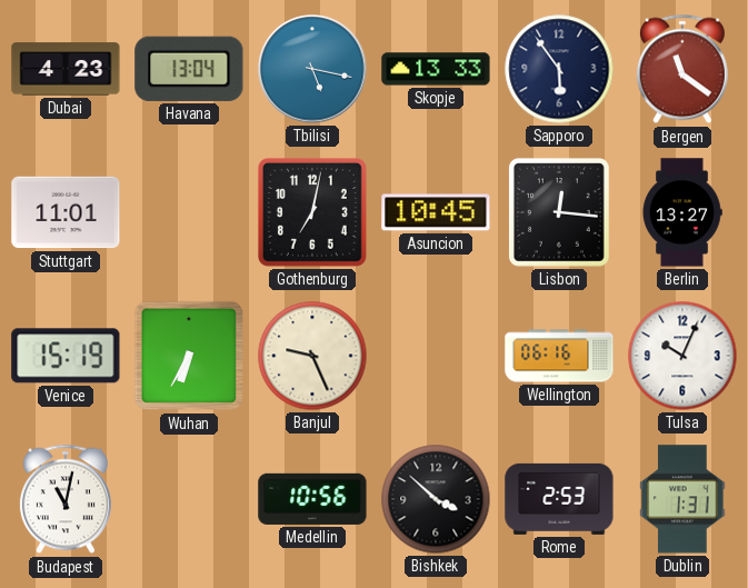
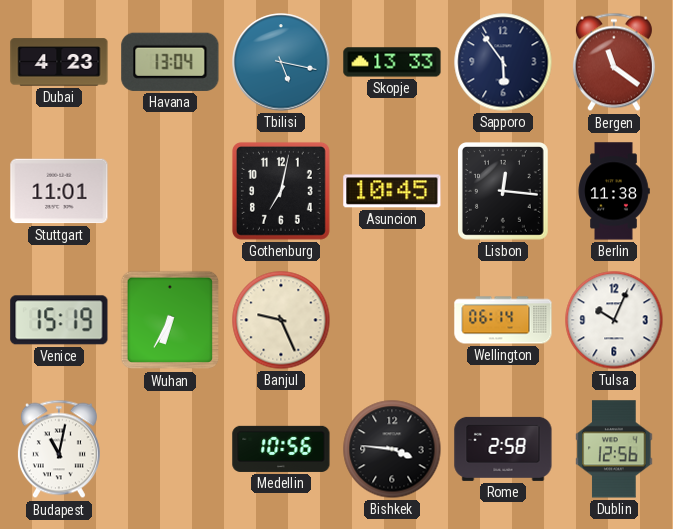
Berlin: 13:27 -> 11:38 (614, 191)
Wellington: 06:16 -> 06:14 (503, 320)
Bishkek: 3:52 -> 3:46 (392, 449)
Rome: 2:53 -> 2:58 (503, 449)
Dublin: 1:31 -> 12:56 (614, 449)
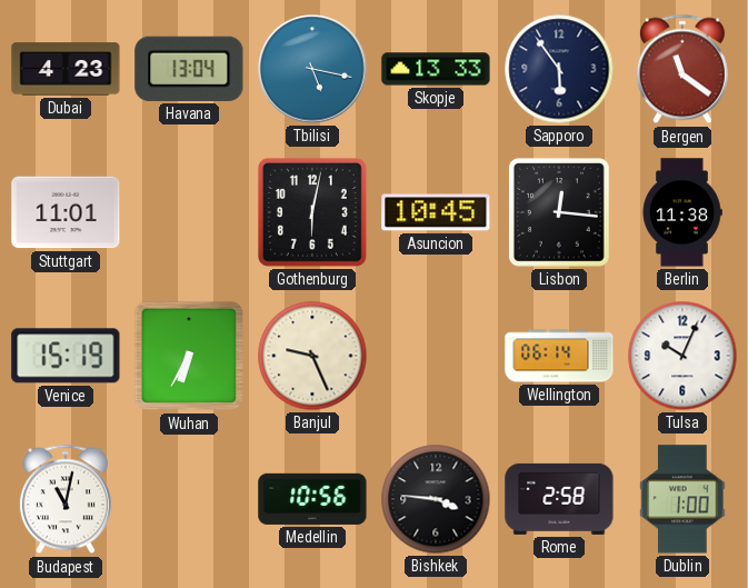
Gothenburg: 7:02 -> 6:02 (312, 212)
Dublin: 12:56 -> 1:00 (682, 499)
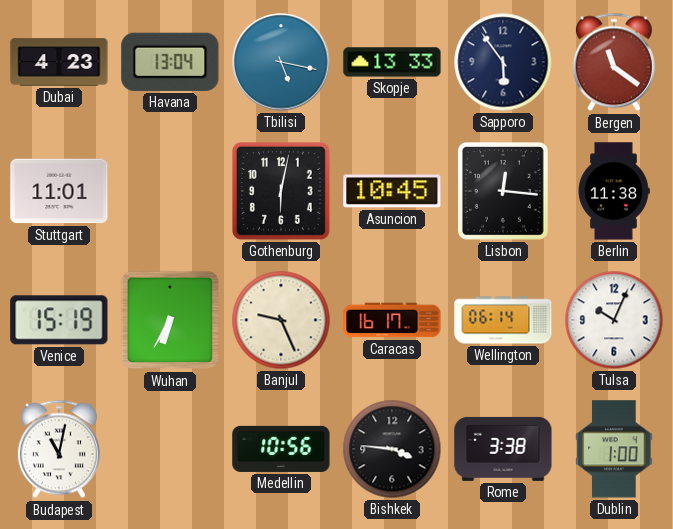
Caracas: none -> 16:17 (392, 320)
Rome: 2:58 -> 3:38 (503, 449)
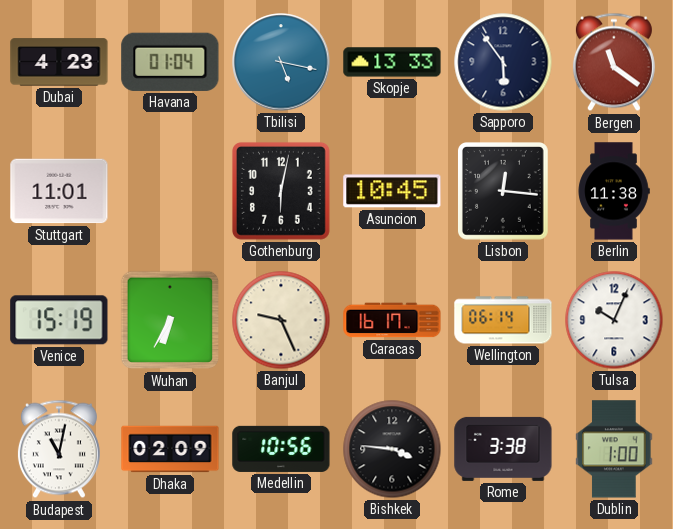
Havana: 13:04 -> 01:04 (170, 62)
Dhaka: none -> 02:09 (170, 449)
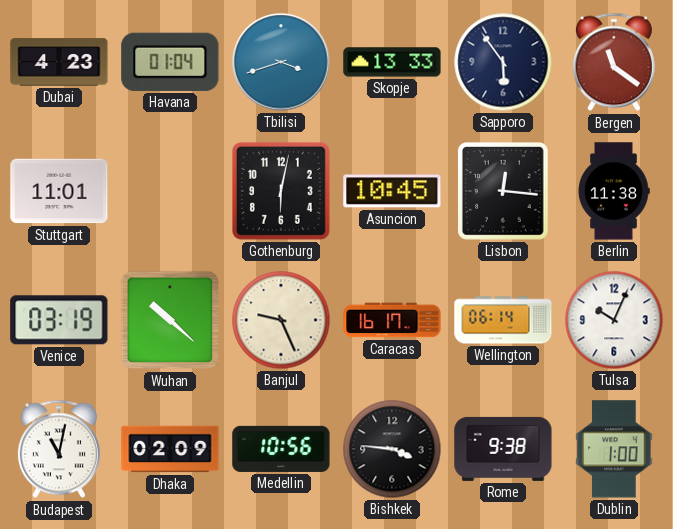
Tbilisi: 5:17 -> 3:42 (281, 62)
Venice: 15:19 -> 03:19 (59, 320)
Wuhan: 6:35 -> 10:22 (170, 320)
Rome: 3:38 -> 9:38 (503, 449)
